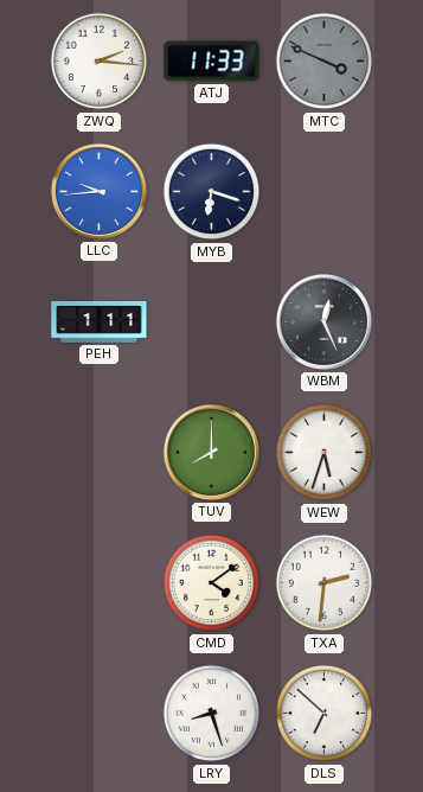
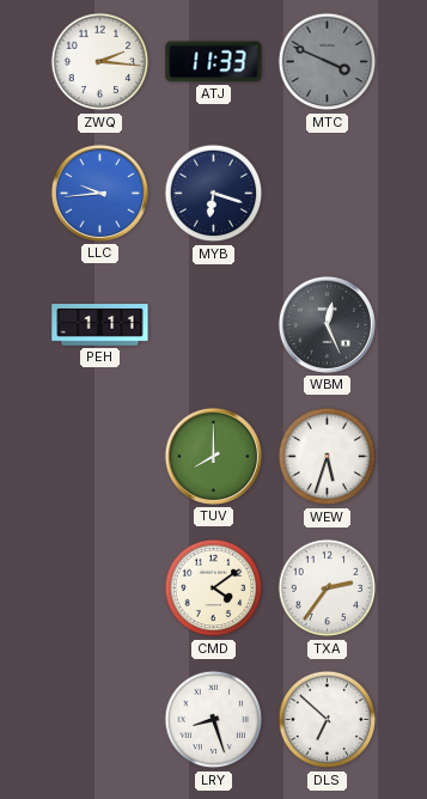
TXA: 2:31 -> 2:36 (328, 588)
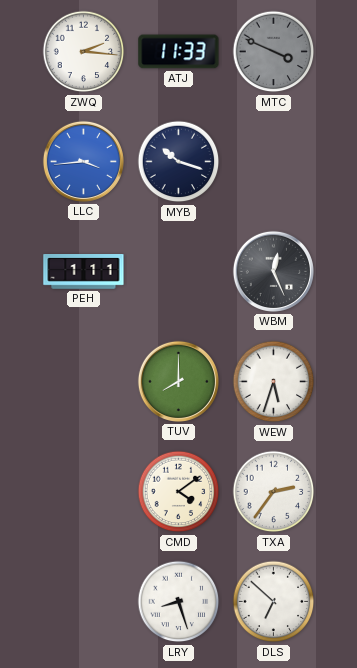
LLC: 9:44 -> 3:44 (83, 161)
MYB: 6:18 -> 10:18 (179, 162)
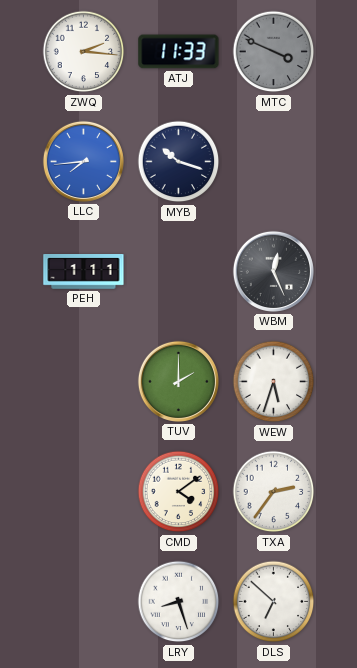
LLC: 3:44 -> 7:44 (83, 161)
TUV: 8:00 -> 2:00 (178, 381)
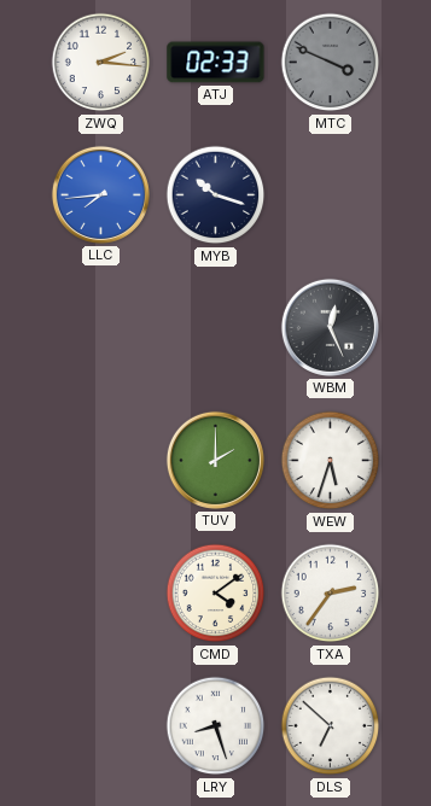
ATJ: 11:33 -> 02:33 (216, 63)
PEH: 1:11 -> none (84, 272)
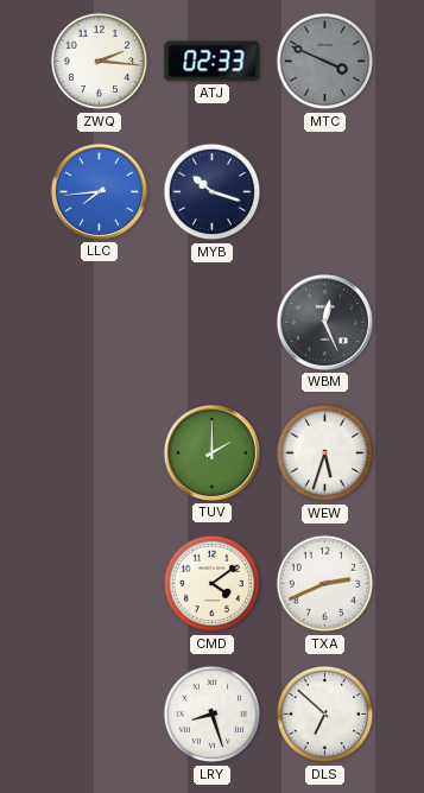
TXA: 2:36 -> 2:41 (325, 584)
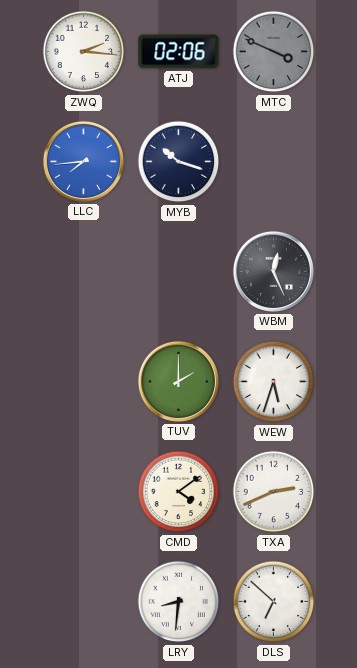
ATJ: 02:33 -> 02:06 (179, 52)
LRY: 8:27 -> 8:31 (179, 602)
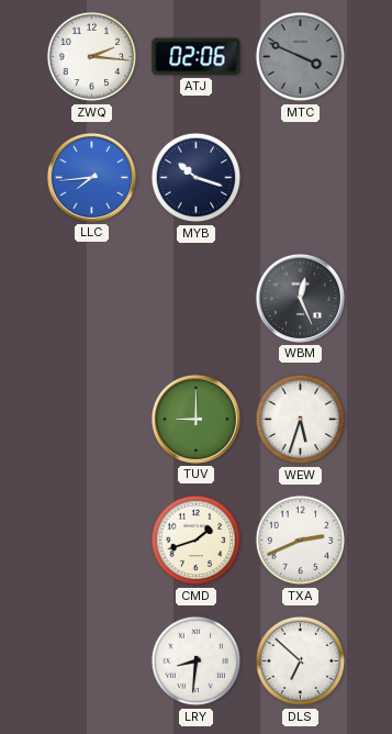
TUV: 2:00 -> 9:00 (195, 419)
CMD: 4:09 -> 1:42 (197, 541)
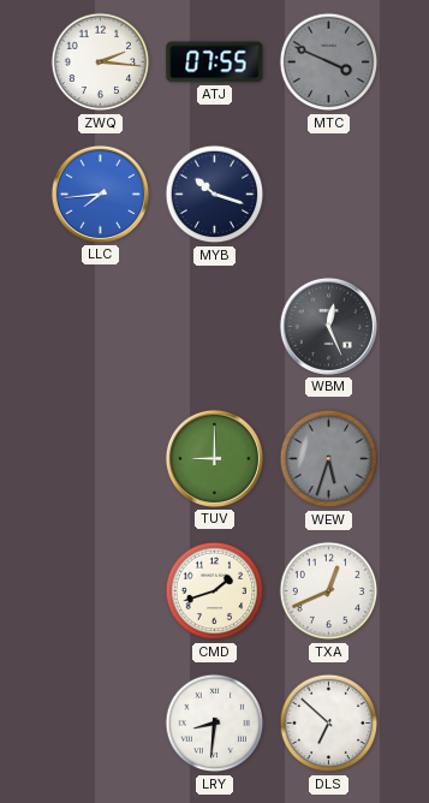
ATJ: 02:06 -> 07:55 (215, 63)
WEW dial: white -> grey (329, 459)
TXA: 2:41 -> 12:41 (329, 591)
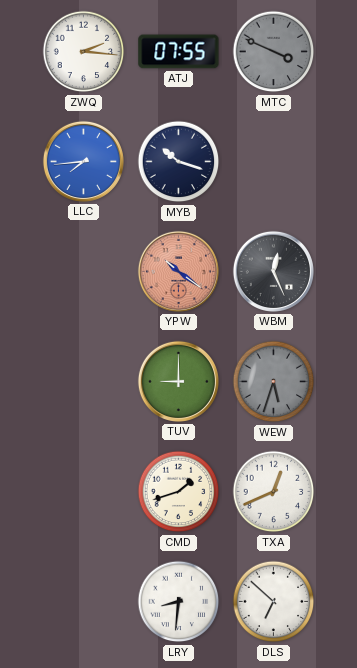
YPW: none -> 10:21 (178, 271)
